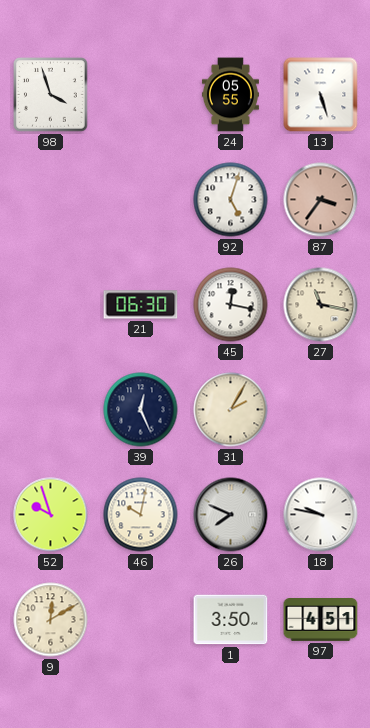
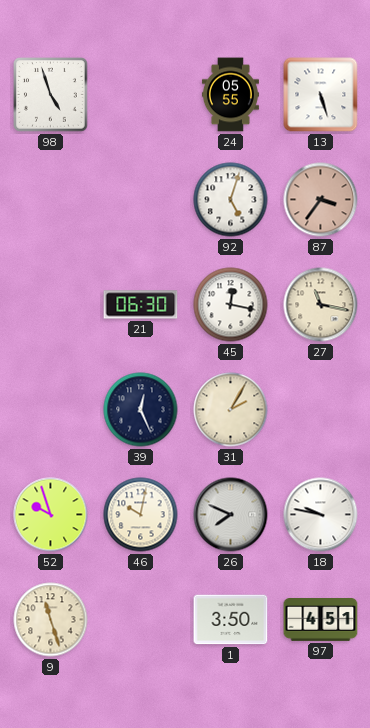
98: 3:57 -> 4:57 (51, 95)
9: 12:10 -> 11:27 (51, 620)
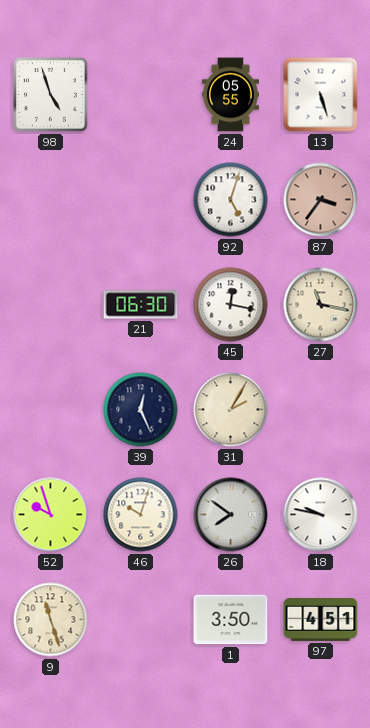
46: 10:02 -> 10:03 (141, 515)
26: 7:49 -> 7:51 (231, 515)
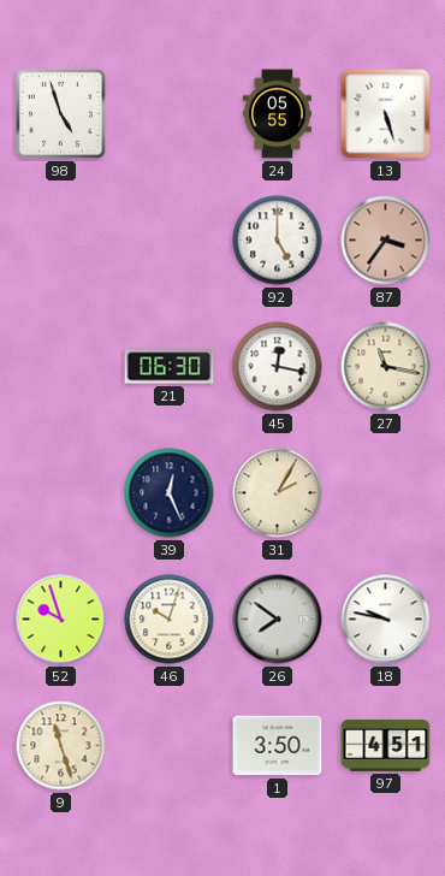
92: 5:03 -> 5:00 (278, 241)
